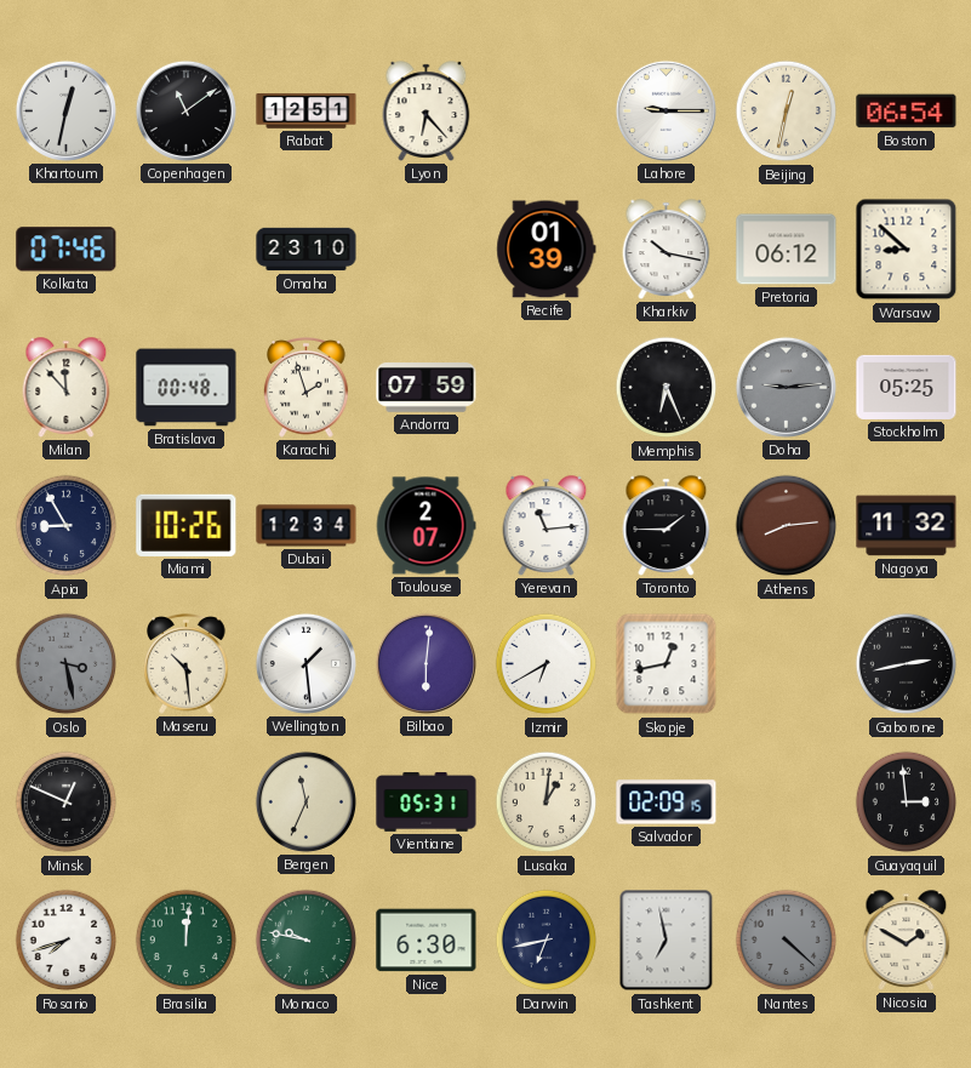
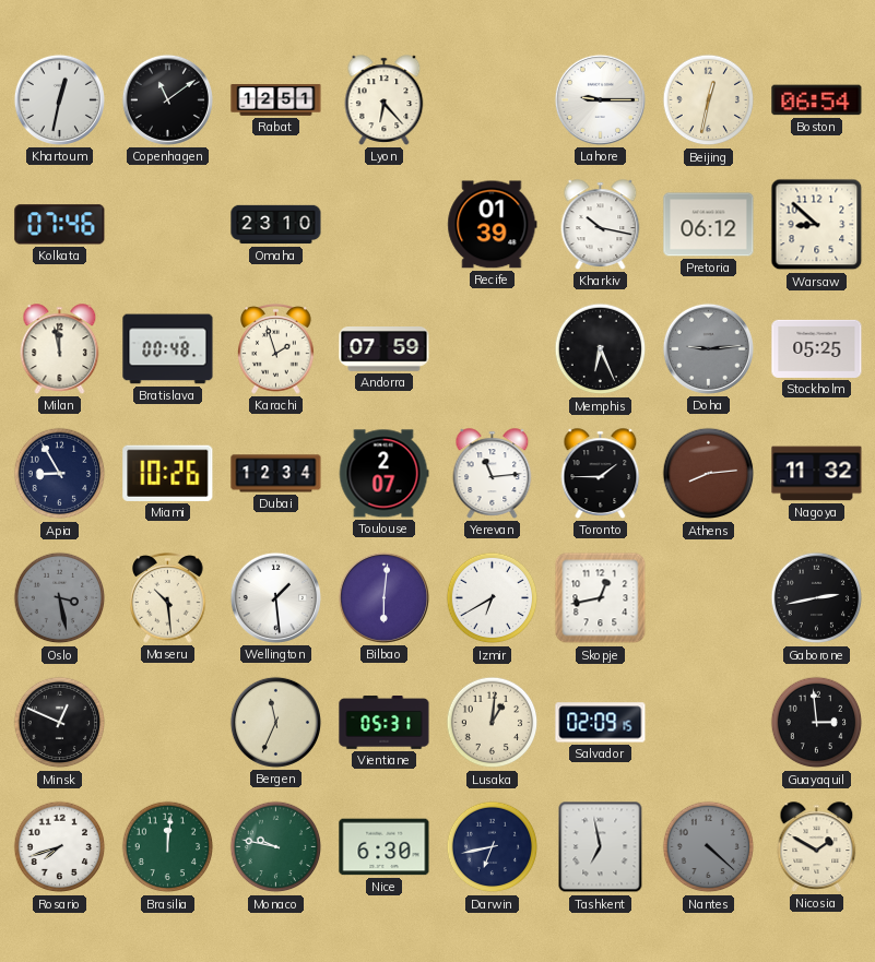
Milan: 11:53 -> 11:58 (60, 349)
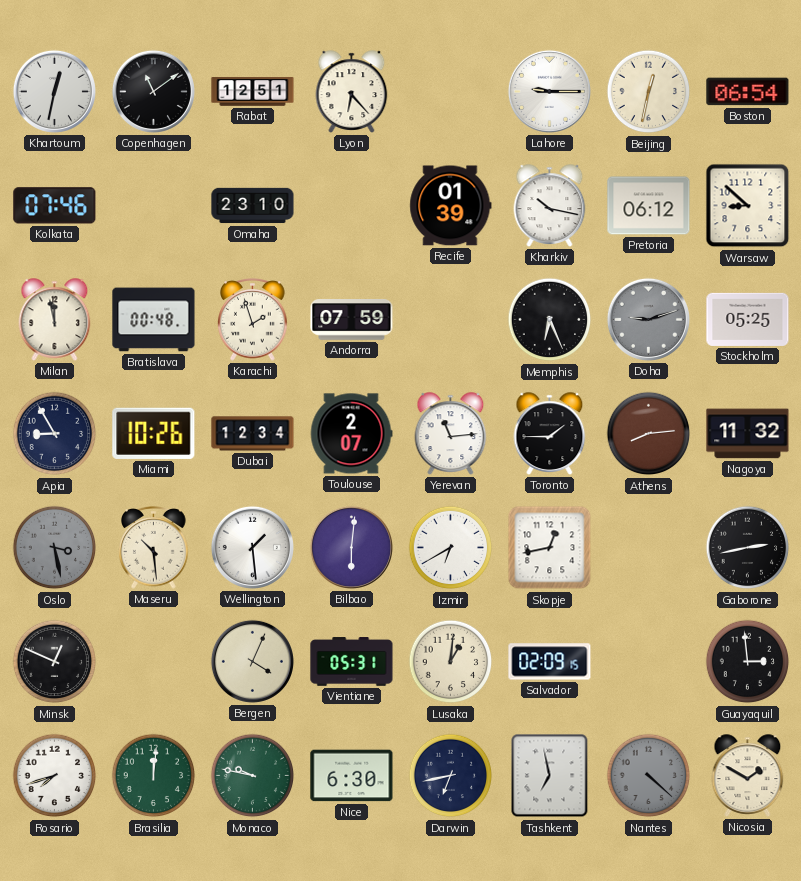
Doha: 9:14 -> 9:12 (648, 319)
Bergen: 11:34 -> 4:04 (252, 661)
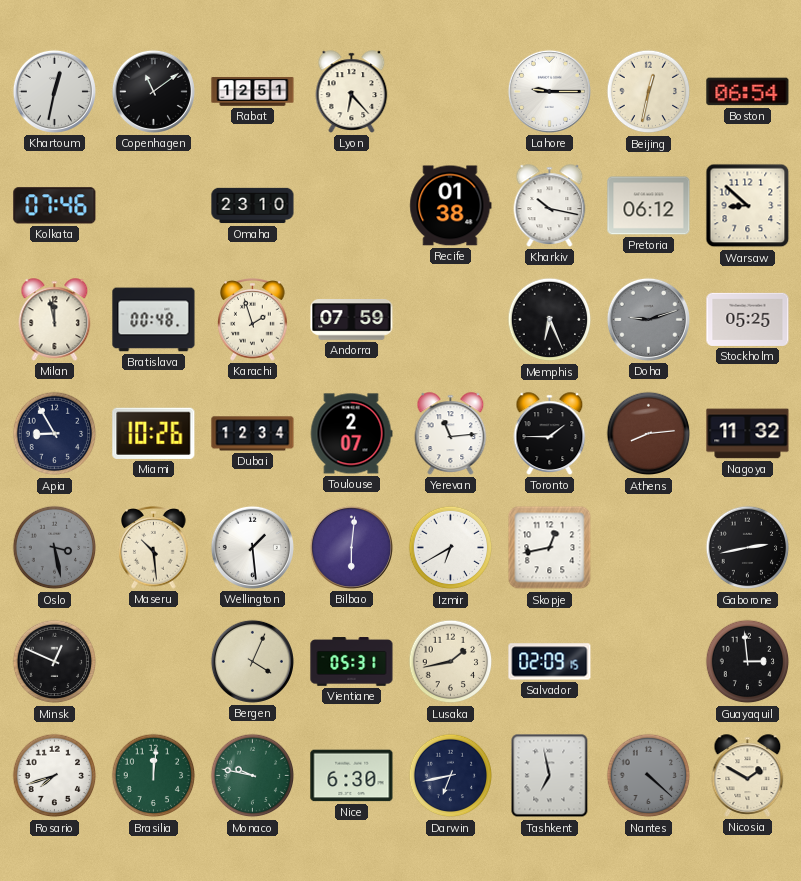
Recife: 01:39 -> 01:38 (451, 206)
Lusaka: 1:01 -> 1:43 (451, 662)
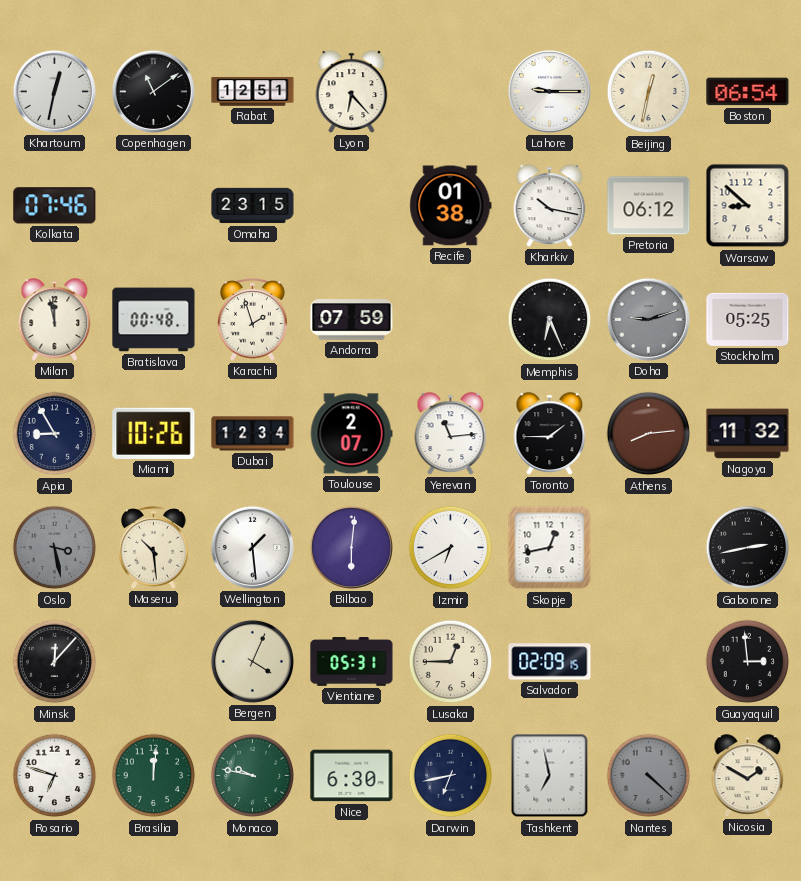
Omaha: 23:10 -> 23:15 (253, 206)
Minsk: 12:49 -> 12:07 (55, 662)
Lusaka: 1:43 -> 12:45 (451, 662)
Rosario: 7:42 -> 6:48 (55, 776)
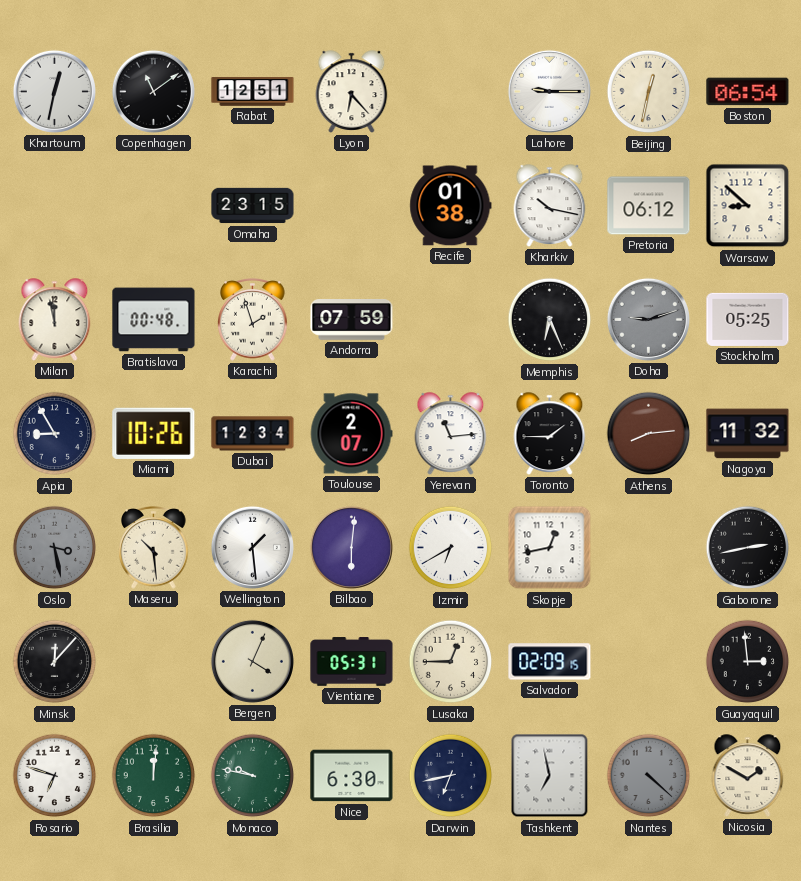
Kolkata: 07:46 -> none (55, 206)
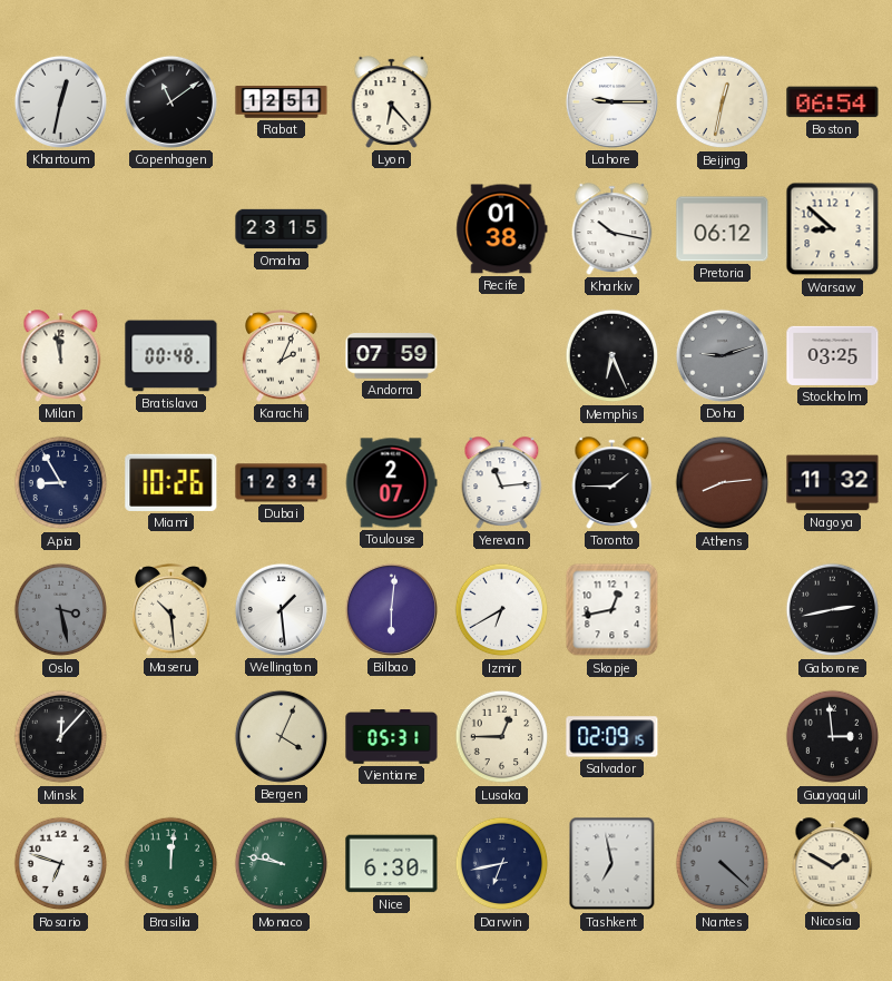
Karachi: 1:57 -> 2:04 (282, 356)
Stockholm: 05:25 -> 03:25 (833, 355)
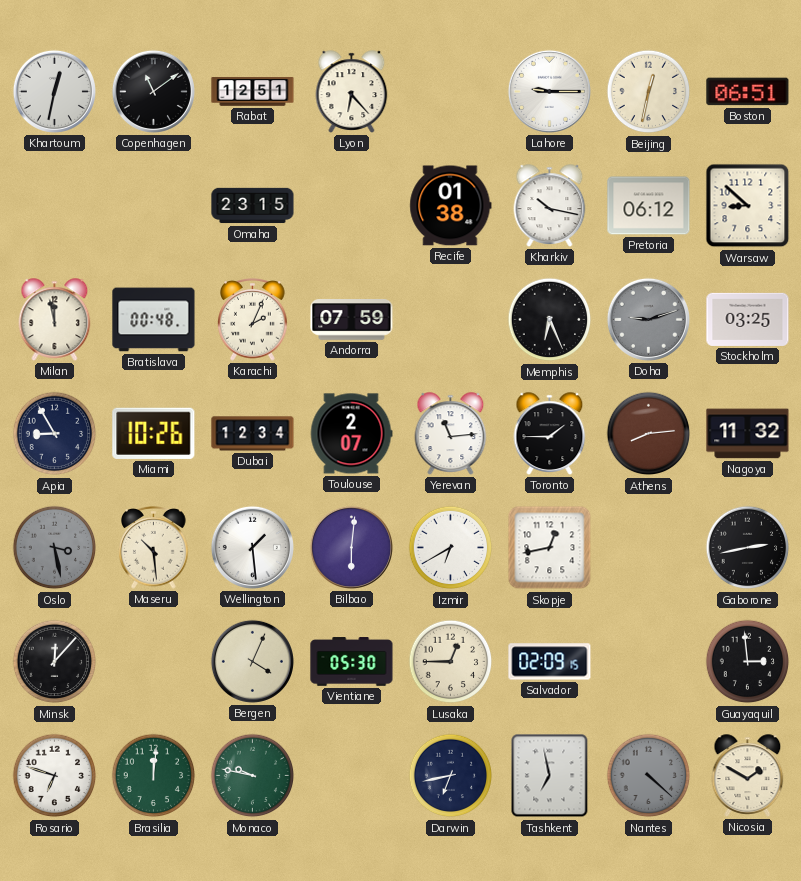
Boston: 06:54 -> 06:51 (748, 92)
Vientiane: 05:31 -> 05:30 (352, 662)
Nice: 6:30 -> none (392, 864)
